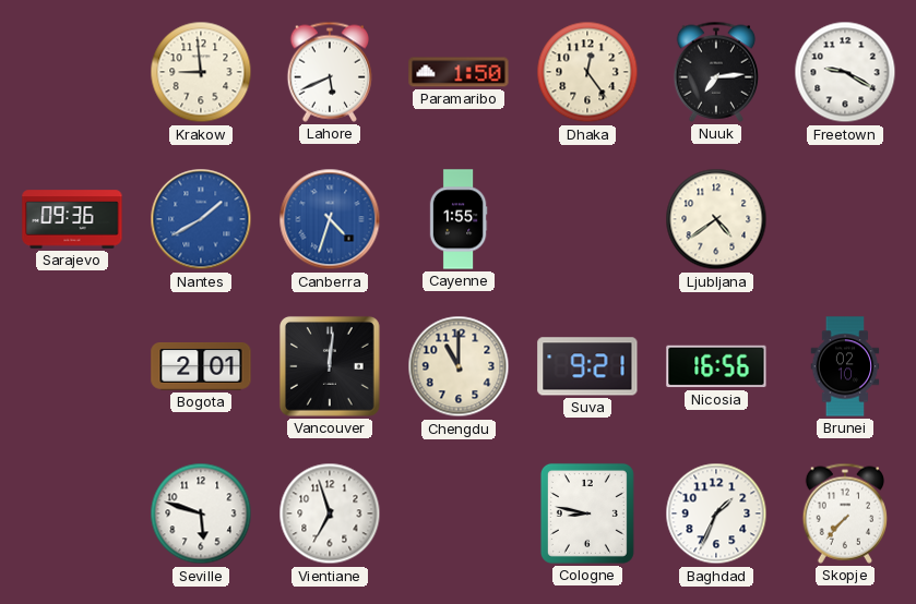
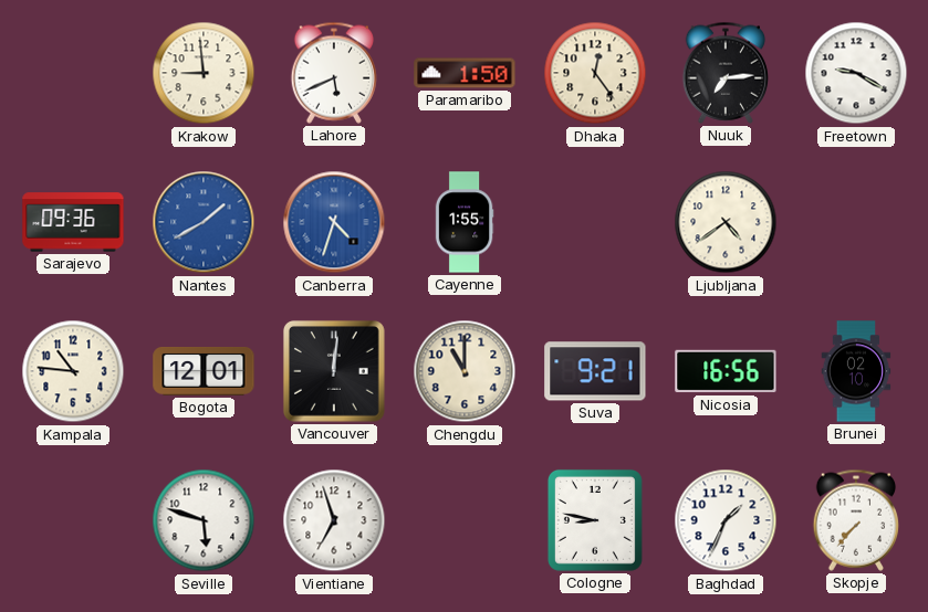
Kampala: none -> 10:46 (73, 371)
Bogota: 2:01 -> 12:01 (204, 372)
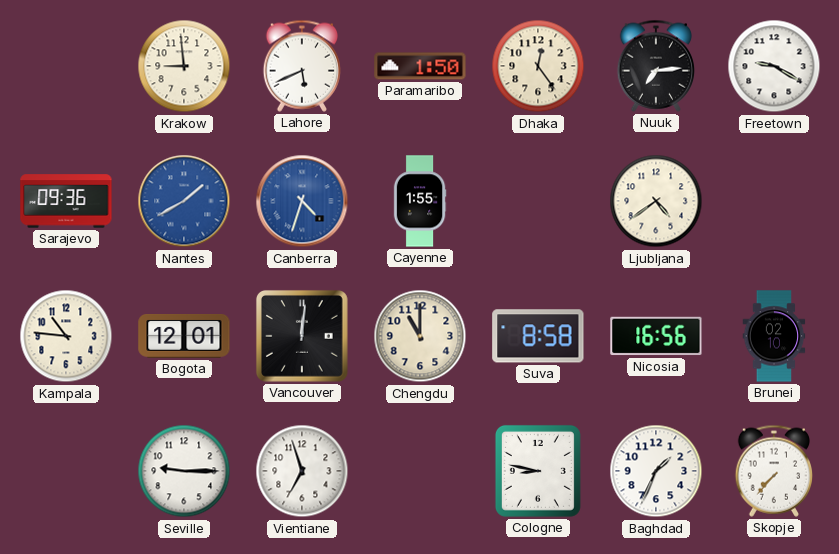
Suva: 9:21 -> 8:58 (538, 336)
Seville: 5:48 -> 9:15 (184, 471)
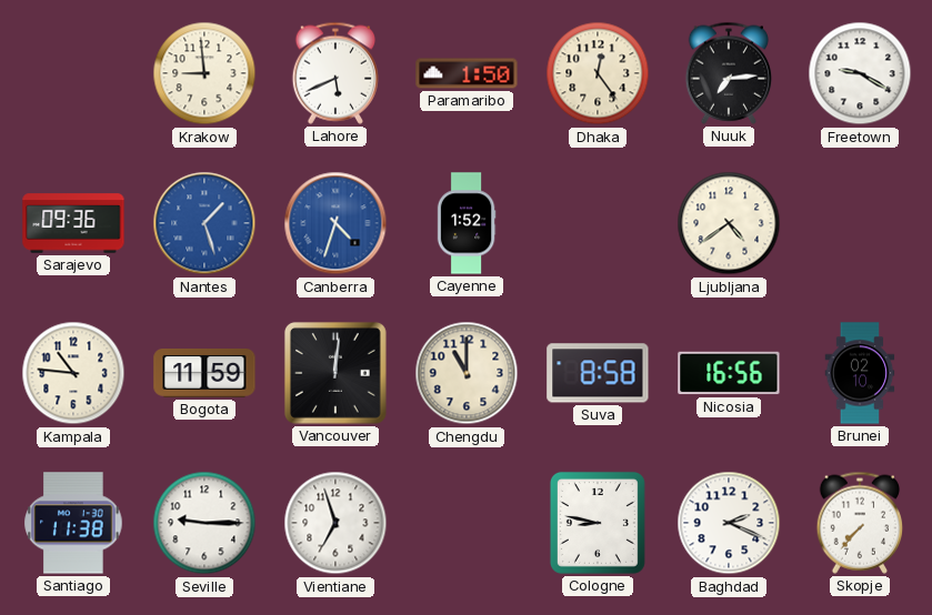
Nantes: 1:40 -> 1:27 (204, 223)
Cayenne: 1:55 -> 1:52 (467, 223)
Bogota: 12:01 -> 11:59 (204, 374)
Santiago: none -> 11:38 (73, 523)
Baghdad: 1:34 -> 2:19 (729, 523)
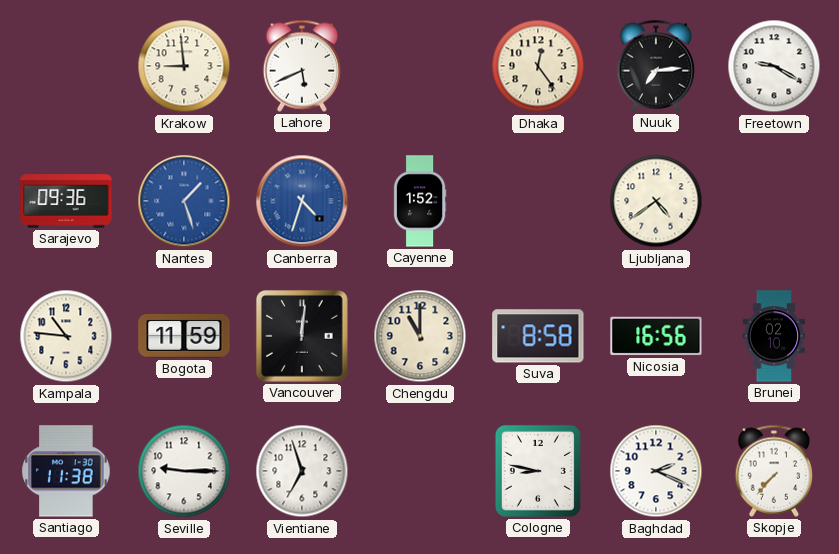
Paramaribo: 1:50 -> none (467, 73)
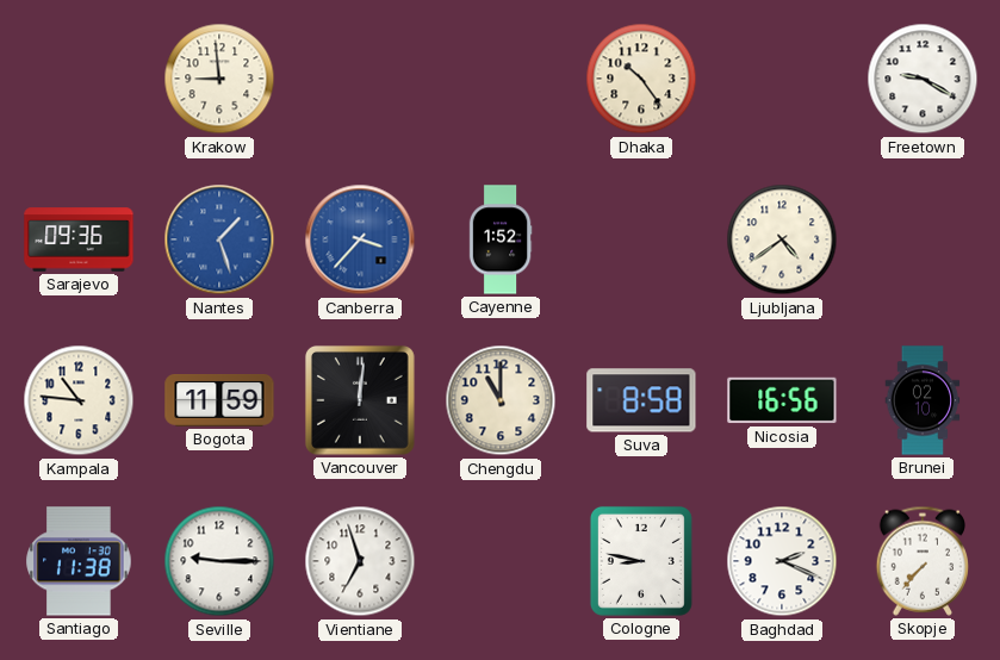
Lahore: 5:41 -> none (301, 66)
Dhaka: 12:24 -> 10:24 (641, 79)
Nuuk: 7:14 -> none (655, 66)
Canberra: 4:33 -> 3:37 (360, 239)
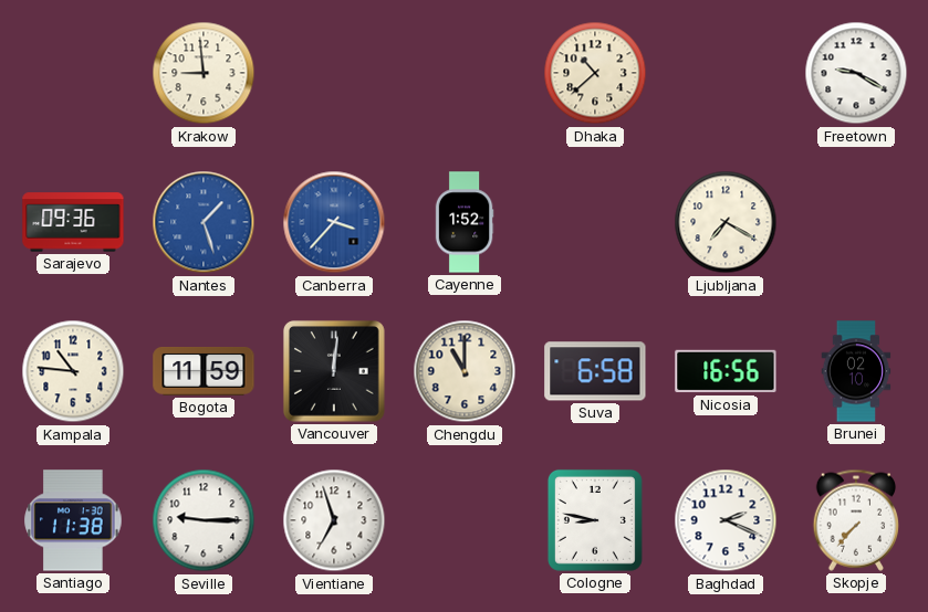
Dhaka: 10:24 -> 10:38 (595, 73)
Ljubljana: 4:39 -> 7:20 (726, 222)
Suva: 8:58 -> 6:58 (595, 371)
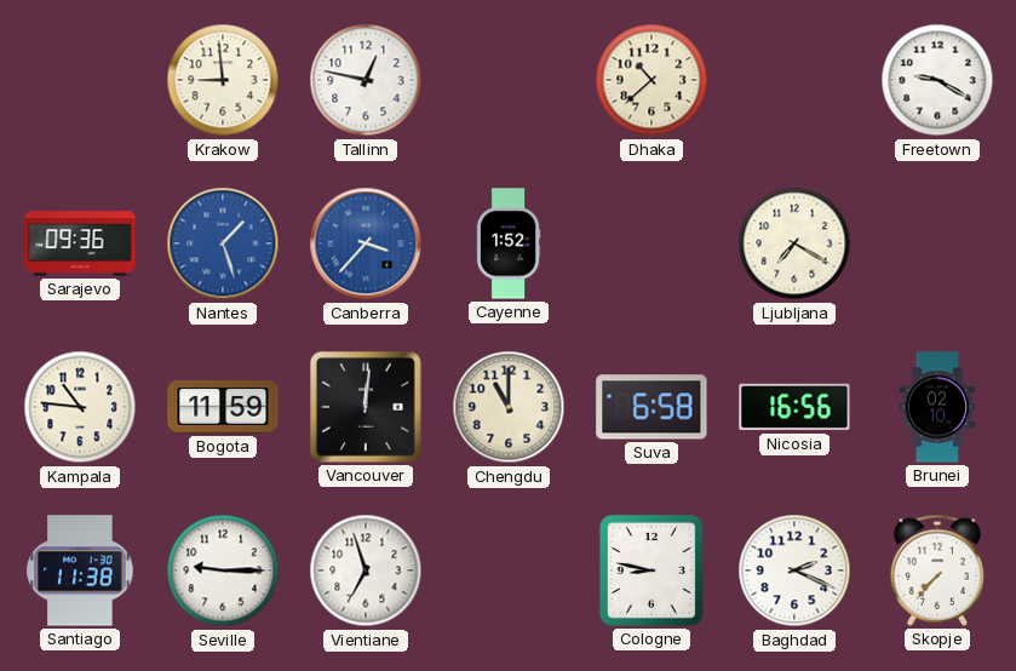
Tallinn: none -> 12:47 (366, 80)
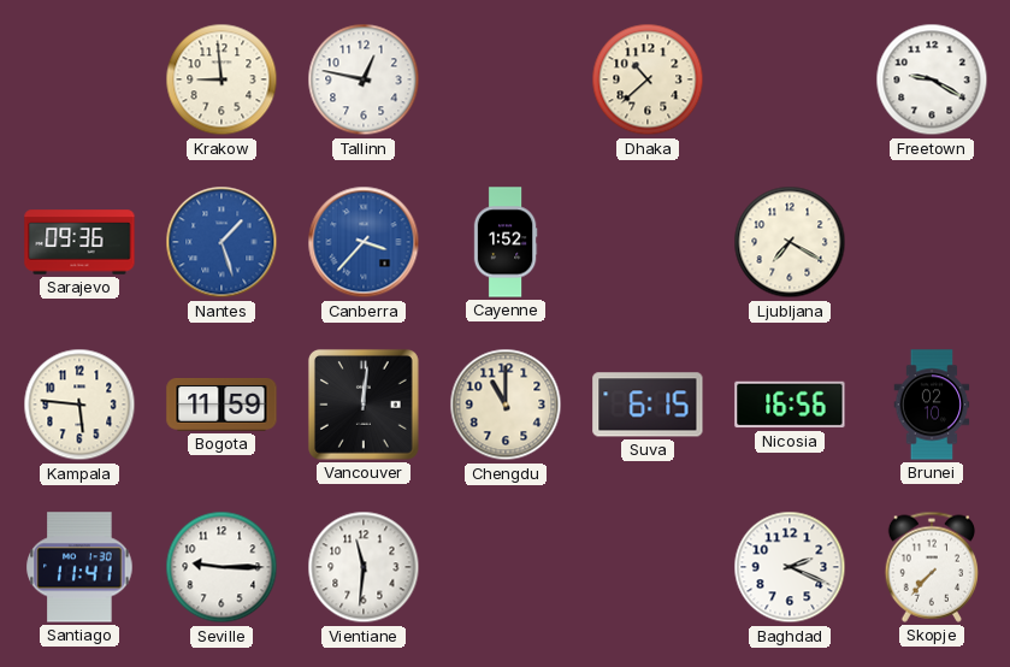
Kampala: 10:46 -> 5:46 (79, 405)
Suva: 6:58 -> 6:15 (648, 405)
Santiago: 11:38 -> 11:41 (79, 567)
Vientiane: 6:57 -> 11:31 (364, 567)
Cologne: 8:47 -> none (651, 570)
